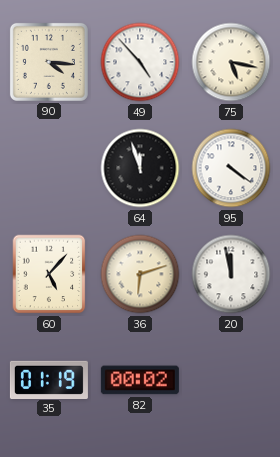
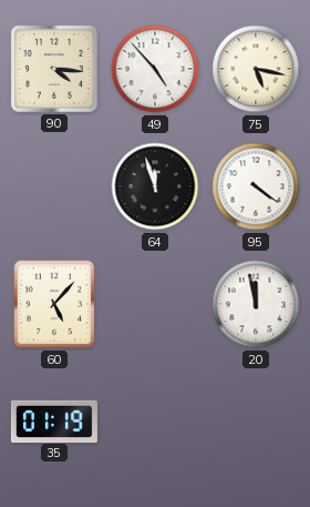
36: 6:12 -> none (140, 274)
82: 00:02 -> none (140, 380)
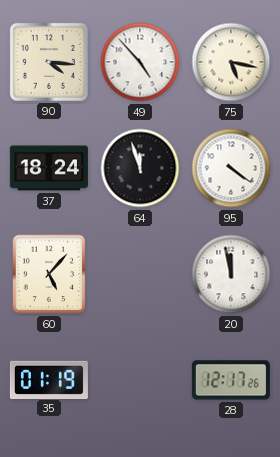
37: none -> 18:24 (49, 168)
28: none -> 12:17 (231, 380)
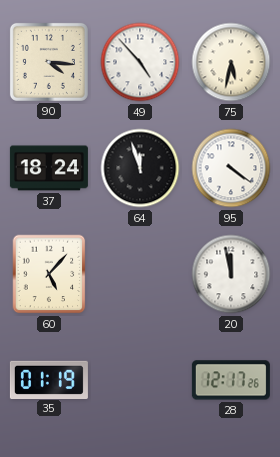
75: 5:17 -> 5:32 (231, 62)
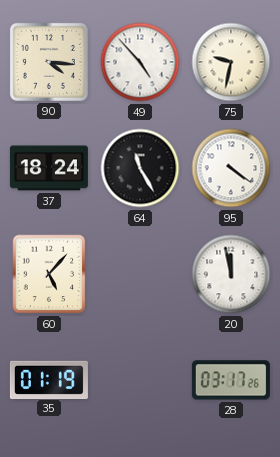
75: 5:32 -> 9:32 (231, 62)
64: 11:57 -> 11:25 (140, 168)
28: 12:17 -> 03:17 (231, 380)
